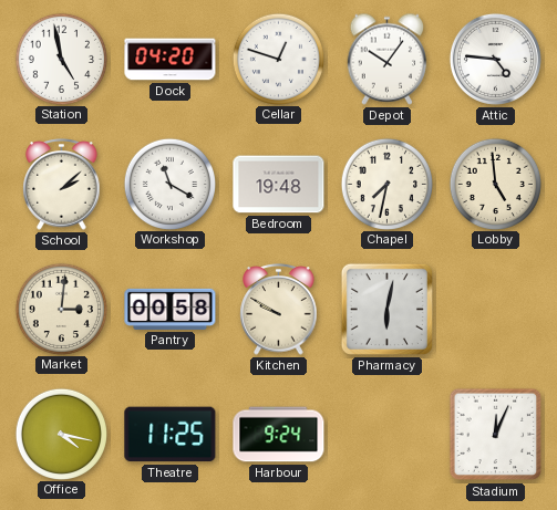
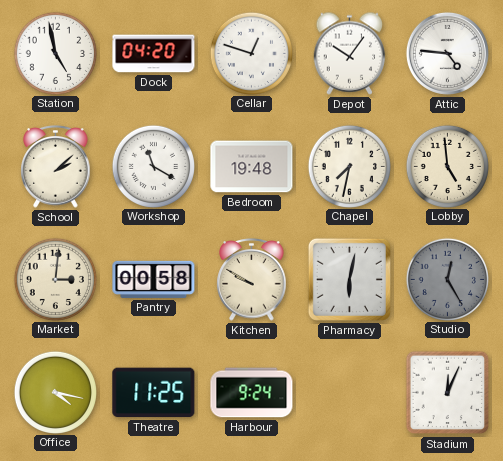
Studio: none -> 12:25 (447, 279)
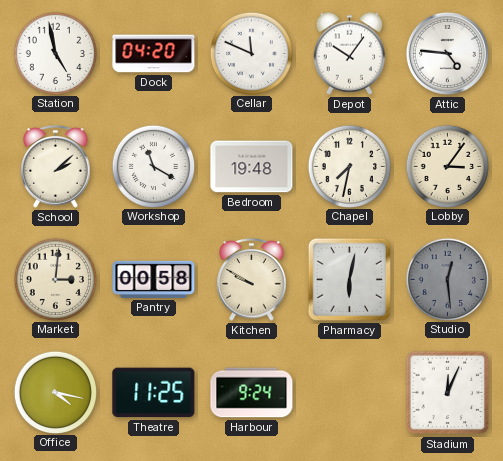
Cellar: 12:48 -> 11:49 (251, 53)
Lobby: 4:59 -> 3:06 (447, 166)
Studio: 12:25 -> 12:29 (447, 279)
